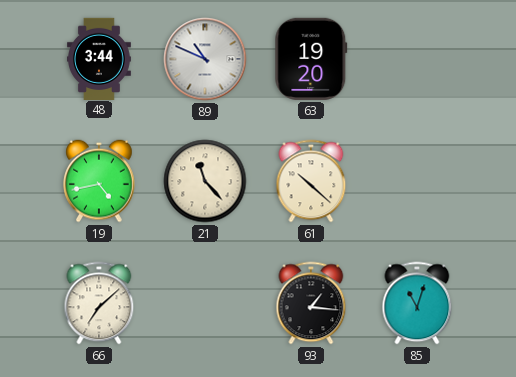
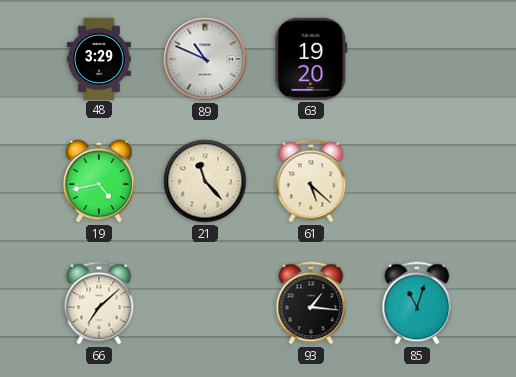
48: 3:44 -> 3:29 (100, 58)
61: 10:22 -> 5:22 (311, 181)
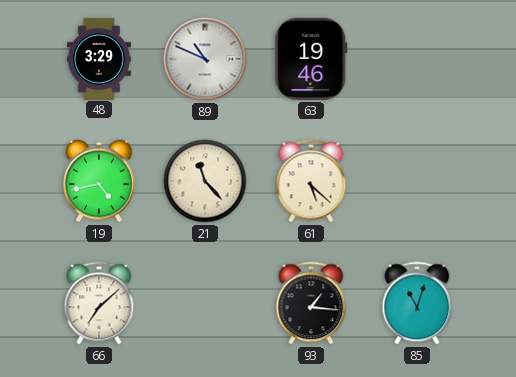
63: 19:20 -> 19:46 (311, 59)
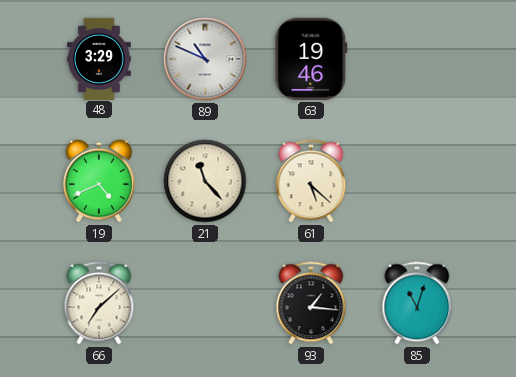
19: 4:43 -> 4:41 (99, 181)
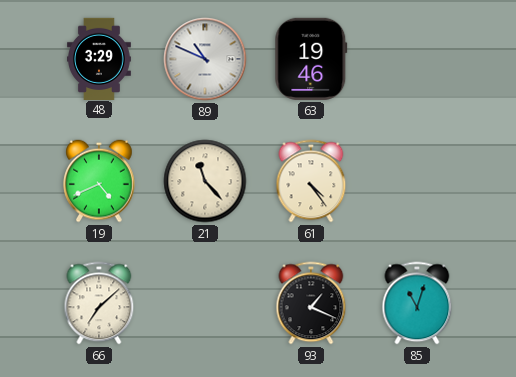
61: 5:22 -> 4:24 (311, 181)
93: 1:16 -> 1:19 (311, 303)
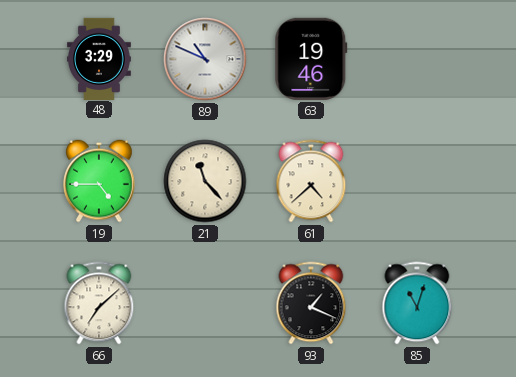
19: 4:41 -> 4:45 (99, 181)
61: 4:24 -> 4:38 (311, 181)
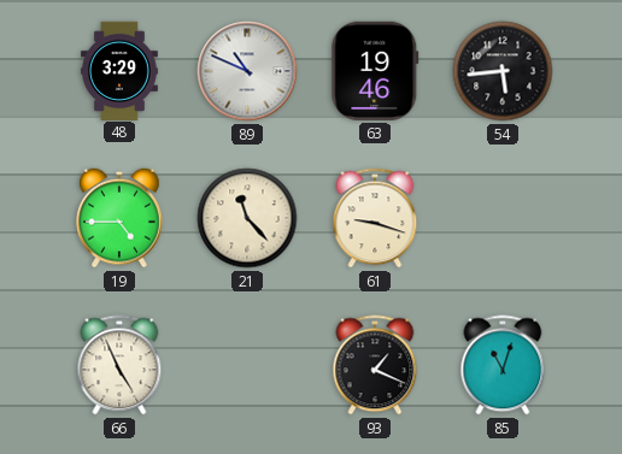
54: none -> 5:44 (503, 71)
61: 4:38 -> 9:18 (375, 218)
66: 7:08 -> 4:56 (119, 365)
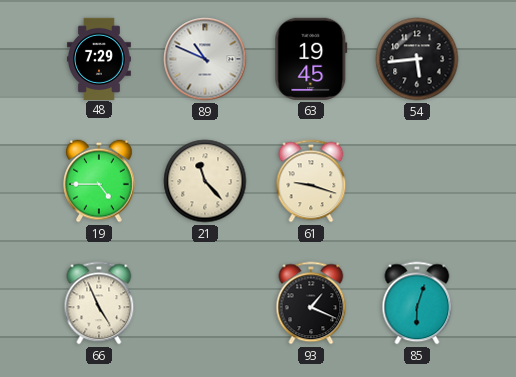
48: 3:29 -> 7:29 (100, 58)
63: 19:46 -> 19:45 (311, 59)
85: 11:03 -> 6:03 (417, 303)
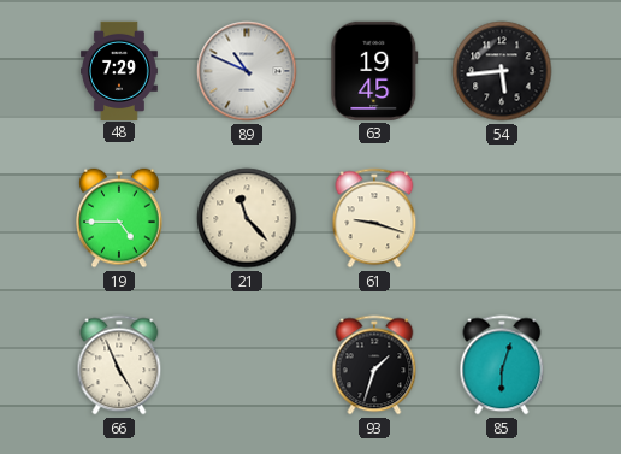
93: 1:19 -> 1:33 (374, 365)
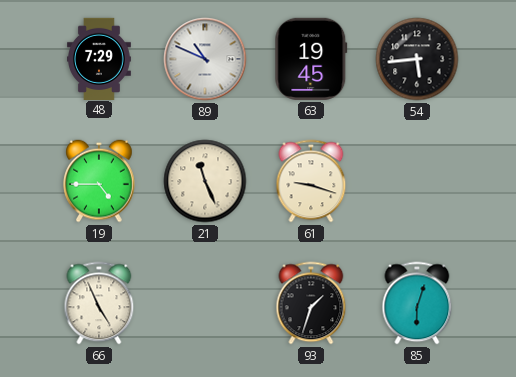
21: 11:23 -> 11:26 (205, 181)
